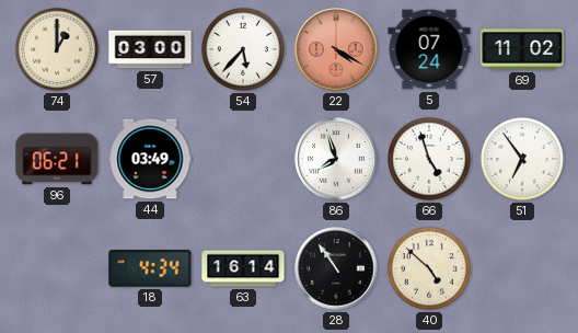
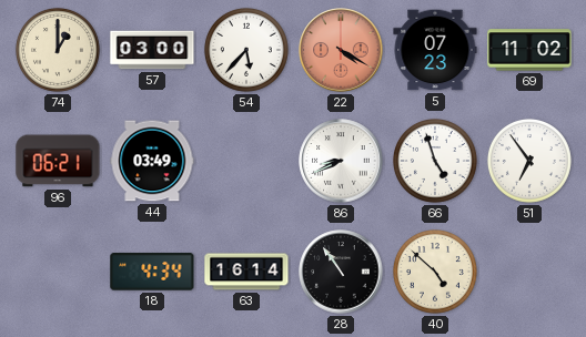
5: 07:24 -> 07:23 (435, 50)
86: 7:57 -> 8:41 (341, 161)
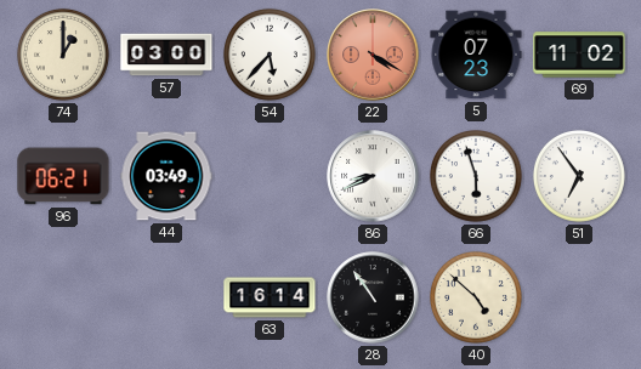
66: 4:57 -> 5:57 (476, 176)
18: 4:34 -> none (152, 272)
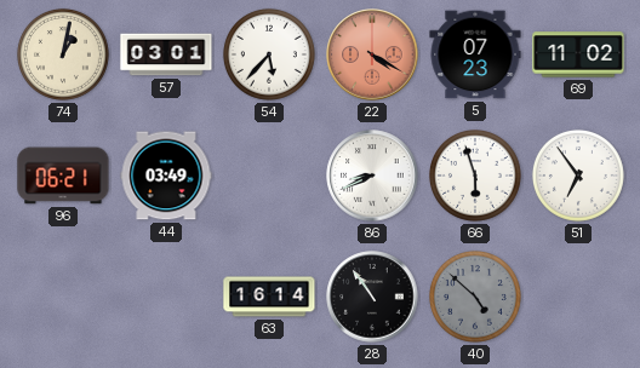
74: 1:00 -> 1:02 (63, 54)
57: 03:00 -> 03:01 (166, 54)
40 dial: cream -> grey (475, 297)
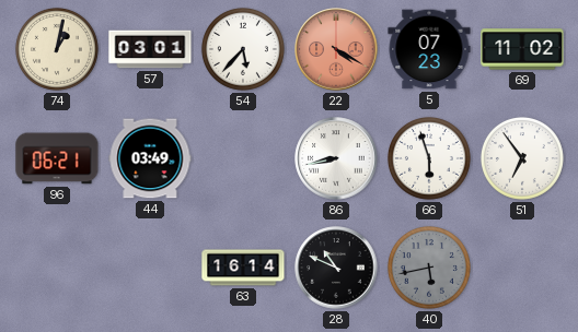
86: 8:41 -> 8:43 (336, 158)
28: 10:54 -> 10:49 (336, 268)
40: 4:52 -> 5:43 (429, 268)
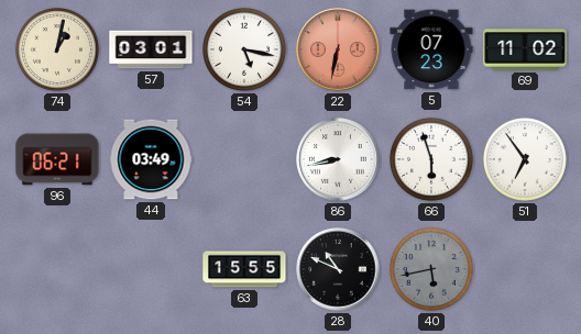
54: 5:37 -> 5:17 (244, 49)
22: 4:20 -> 6:32 (338, 49)
63: 16:14 -> 15:55 (244, 269)
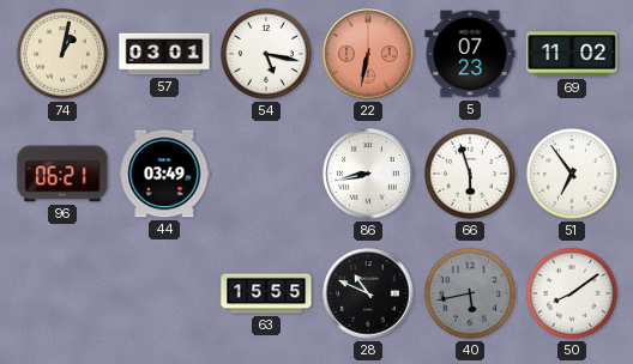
50: none -> 8:09 (572, 293)
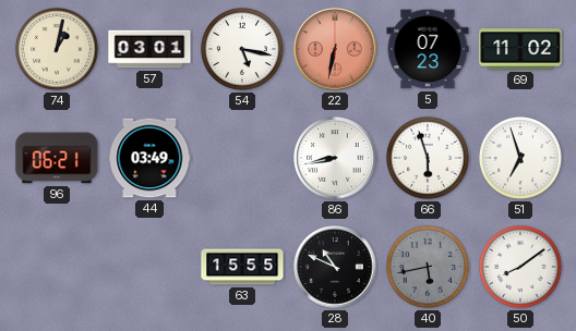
51: 6:54 -> 6:57 (520, 158)
